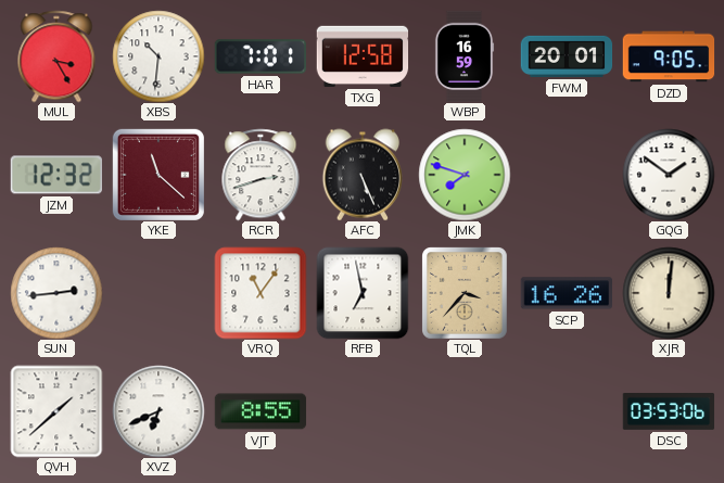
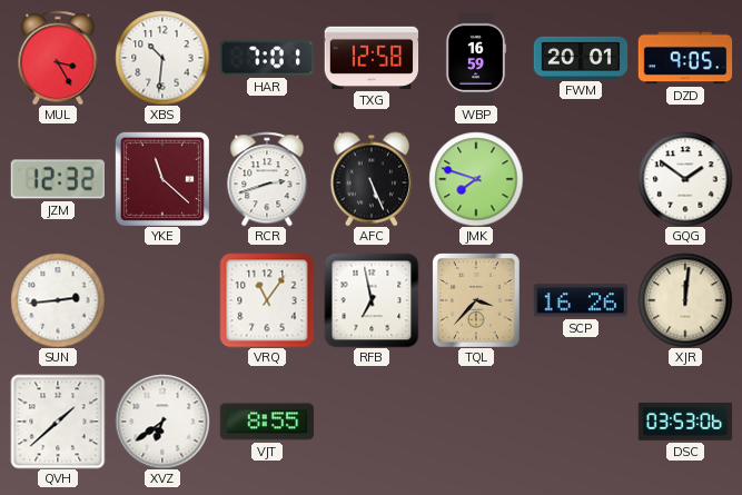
XVZ: 6:41 -> 6:39 (162, 422)
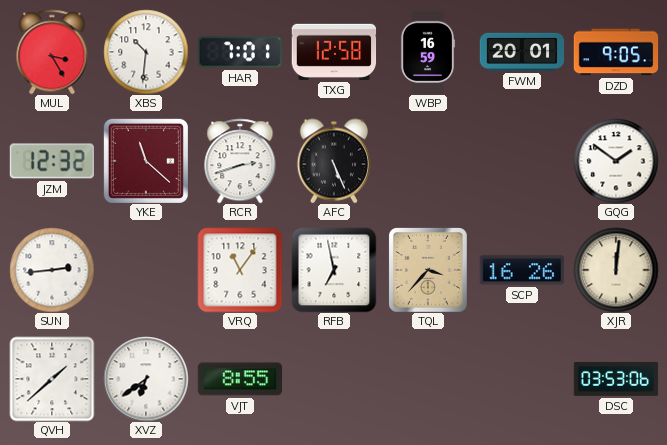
JMK: 7:48 -> none (476, 179)
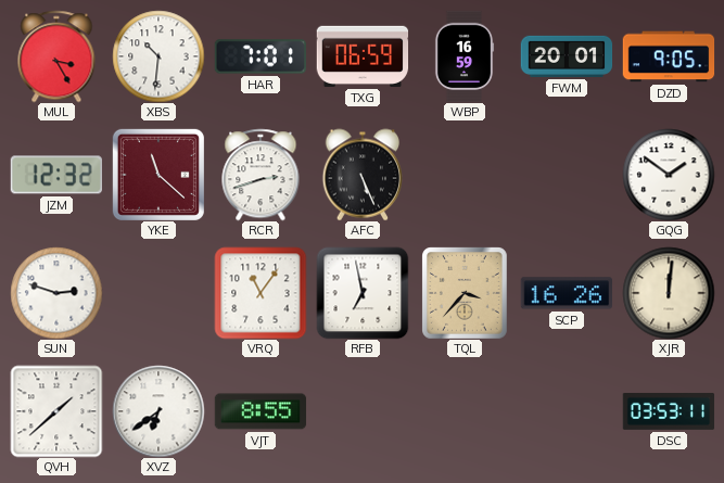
TXG: 12:58 -> 06:59 (363, 56)
SUN: 2:44 -> 2:48 (56, 293)
DSC: 03:53:06 -> 03:53:11 (669, 411)
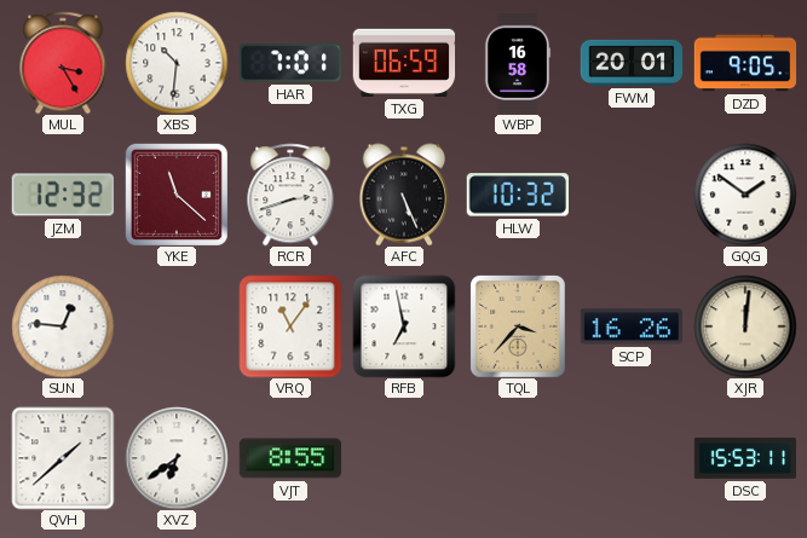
WBP: 16:59 -> 16:58 (518, 63)
HLW: none -> 10:32 (517, 195)
SUN: 2:48 -> 12:46 (63, 326)
DSC: 03:53 -> 15:53 (745, 458)
